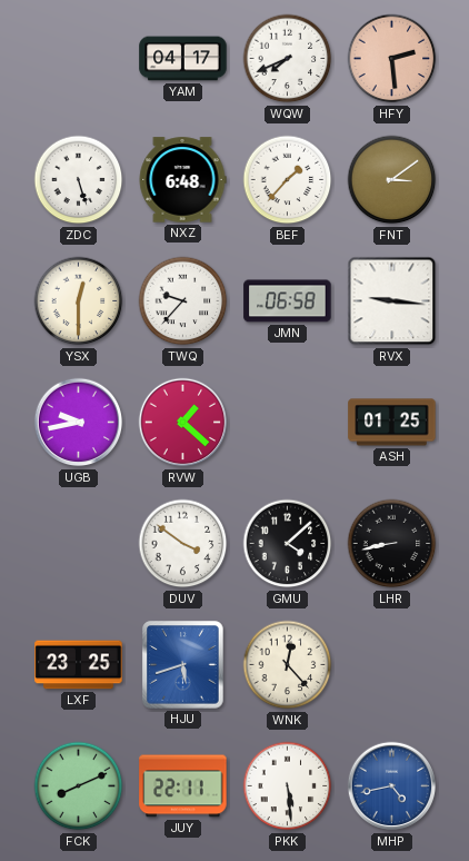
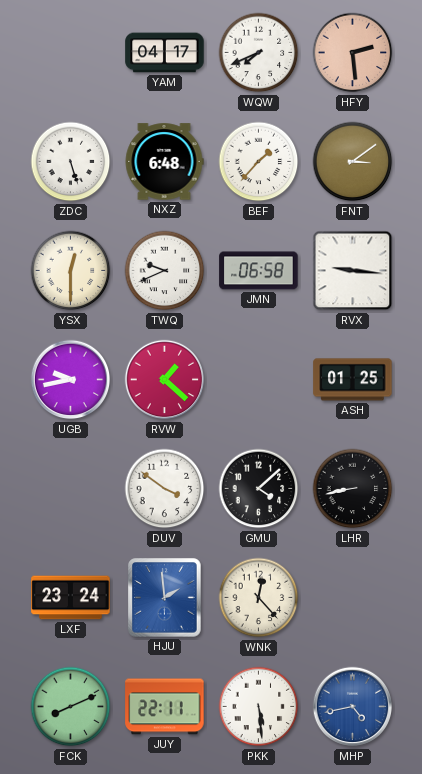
TWQ: 9:37 -> 9:41 (165, 271)
LXF: 23:25 -> 23:24 (71, 598)
HJU: 5:42 -> 1:59 (165, 598)
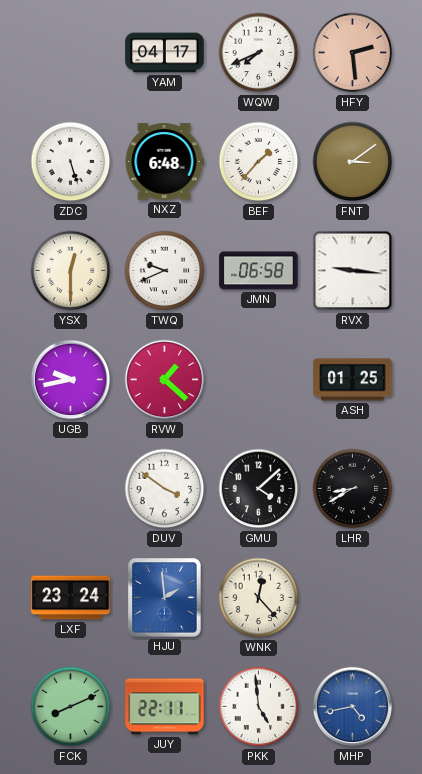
LHR: 8:43 -> 8:40 (353, 489)
PKK: 5:29 -> 4:59 (259, 707)
